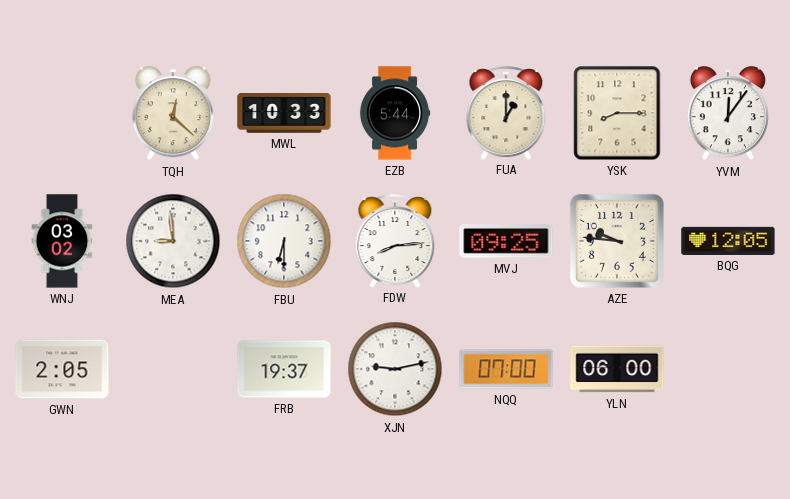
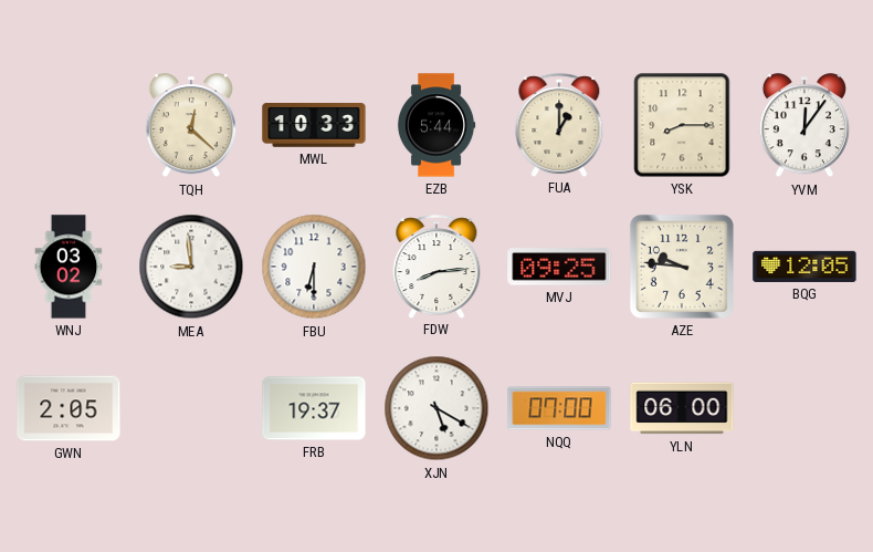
XJN: 9:13 -> 5:20 (436, 408)
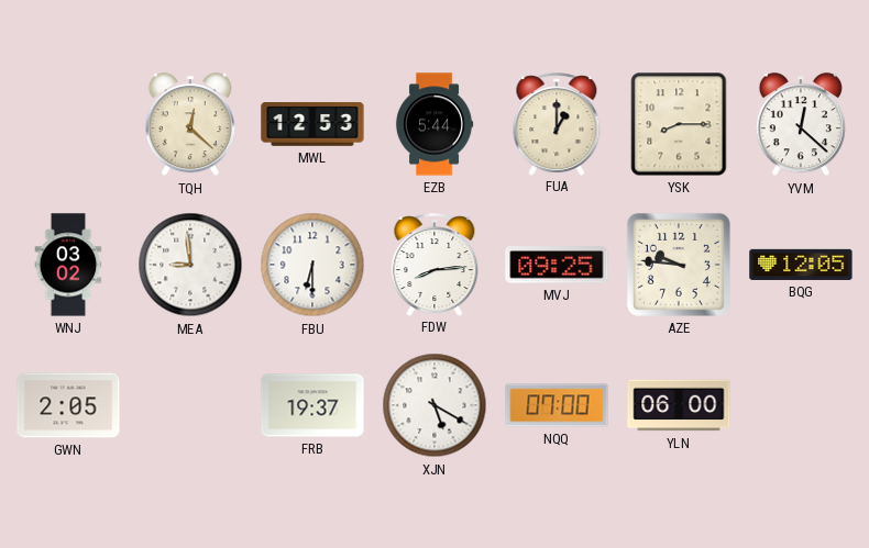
MWL: 10:33 -> 12:53 (312, 125)
YVM: 12:06 -> 12:22 (801, 125)
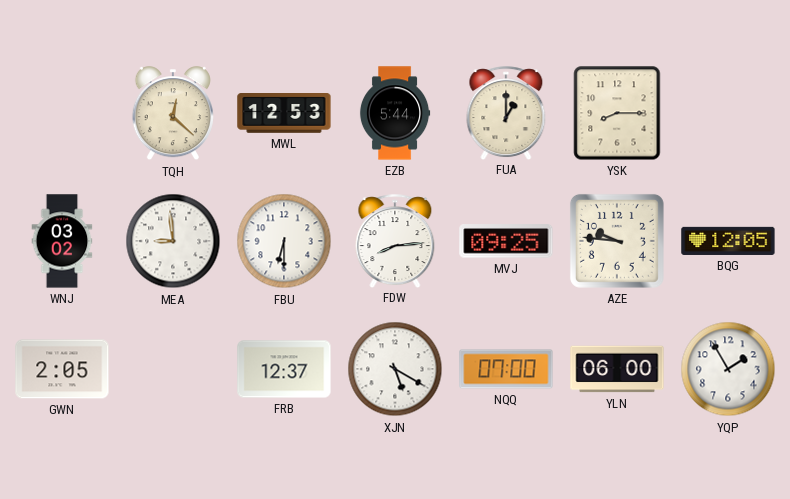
YVM: 12:22 -> none (801, 125)
FRB: 19:37 -> 12:37 (284, 369)
YQP: none -> 1:55 (728, 369)
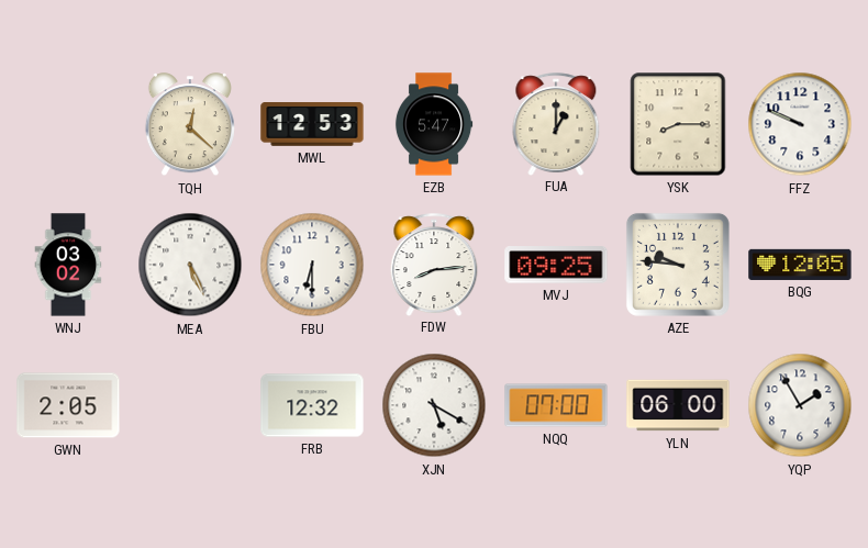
EZB: 5:44 -> 5:47 (434, 124)
FFZ: none -> 9:49 (800, 124)
MEA: 8:59 -> 5:26 (190, 265)
FRB: 12:37 -> 12:32 (312, 405)
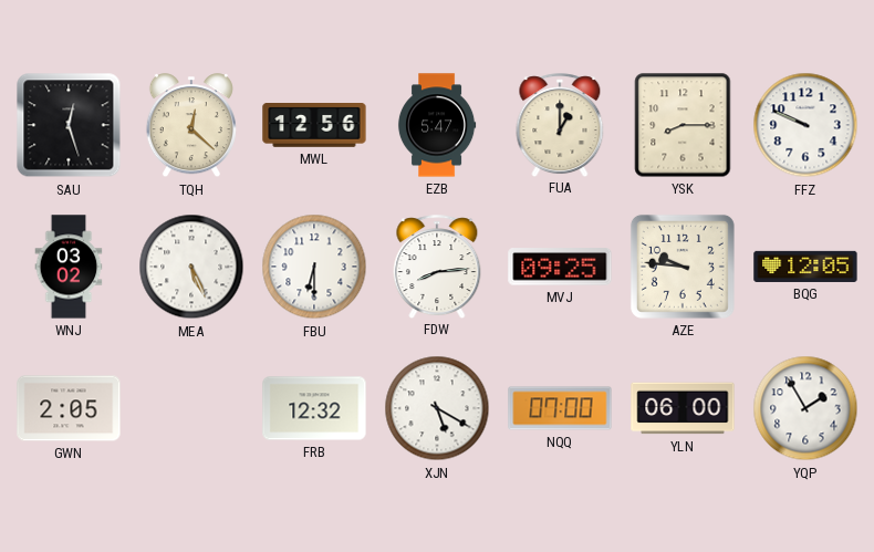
SAU: none -> 12:27 (69, 125)
MWL: 12:53 -> 12:56 (314, 126)
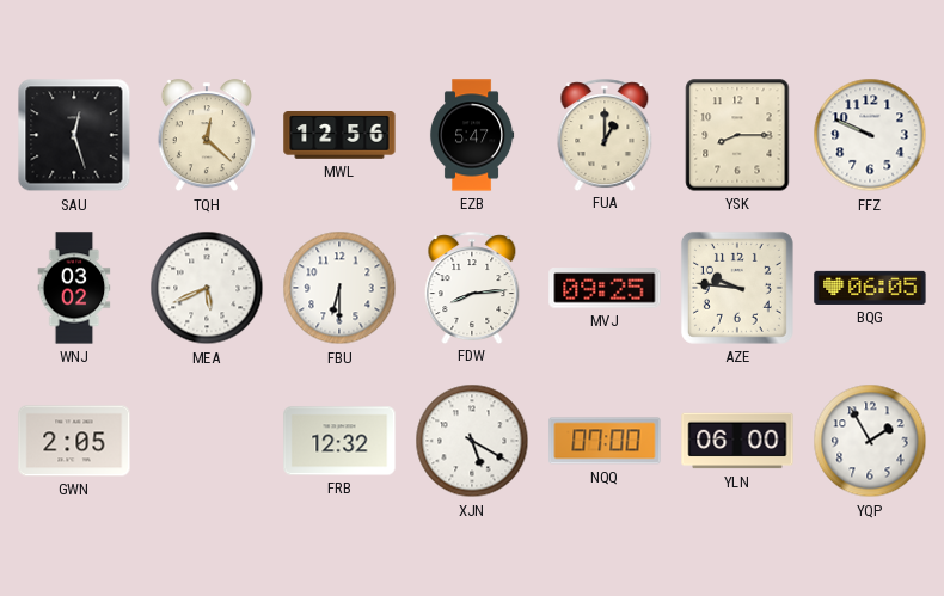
MEA: 5:26 -> 5:41 (207, 288)
BQG: 12:05 -> 06:05 (870, 288)
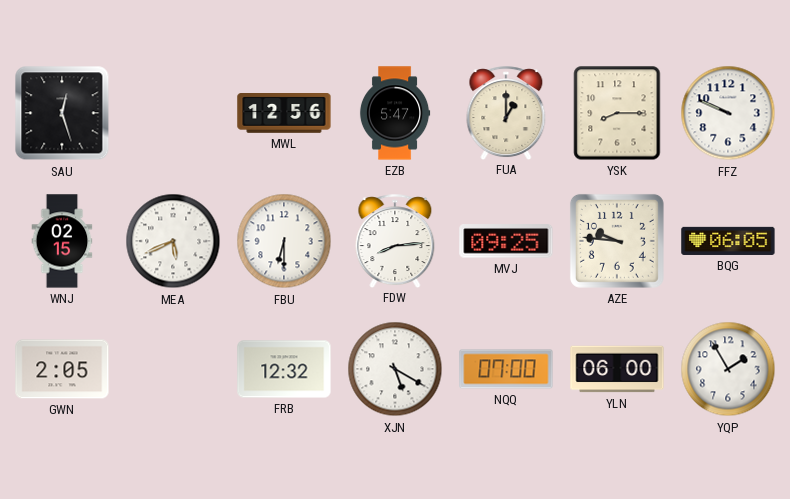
TQH: 12:22 -> none (207, 136)
WNJ: 03:02 -> 02:15 (62, 241)
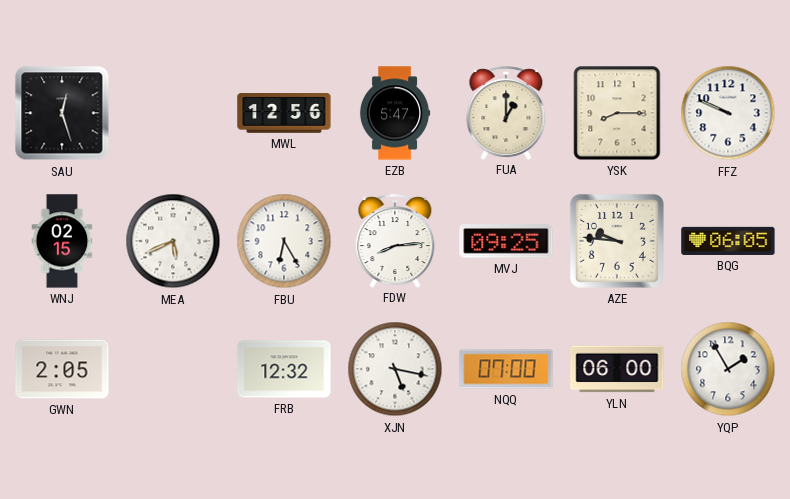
FBU: 6:30 -> 6:25 (284, 241)
XJN: 5:20 -> 5:17 (395, 369)
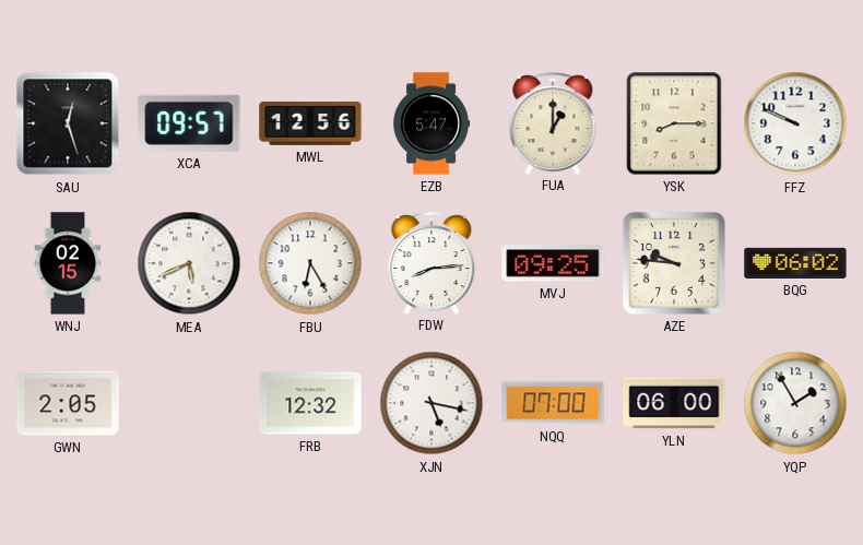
XCA: none -> 09:57 (189, 123)
BQG: 06:05 -> 06:02 (795, 263)
